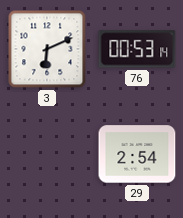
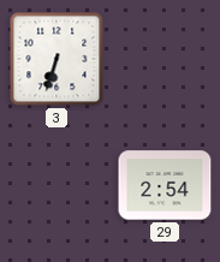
3: 6:11 -> 6:33 (57, 59)
76: 00:53 -> none (137, 49)
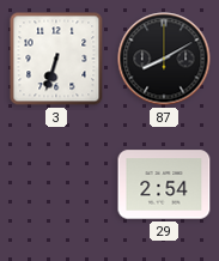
87: none -> 8:10 (164, 59)
